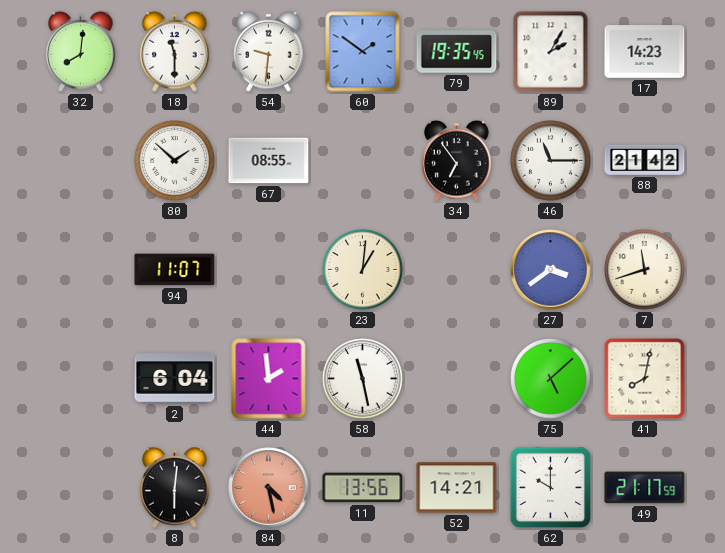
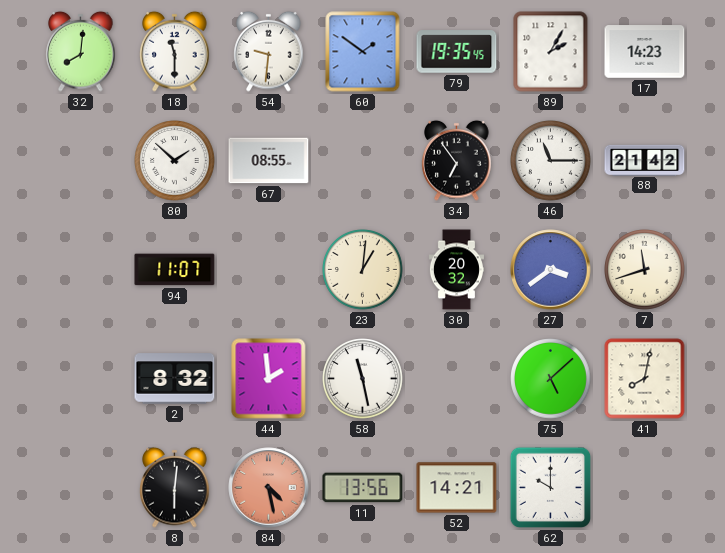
30: none -> 20:32 (456, 270)
2: 6:04 -> 8:32 (175, 379)
49: 21:17 -> none (645, 488)
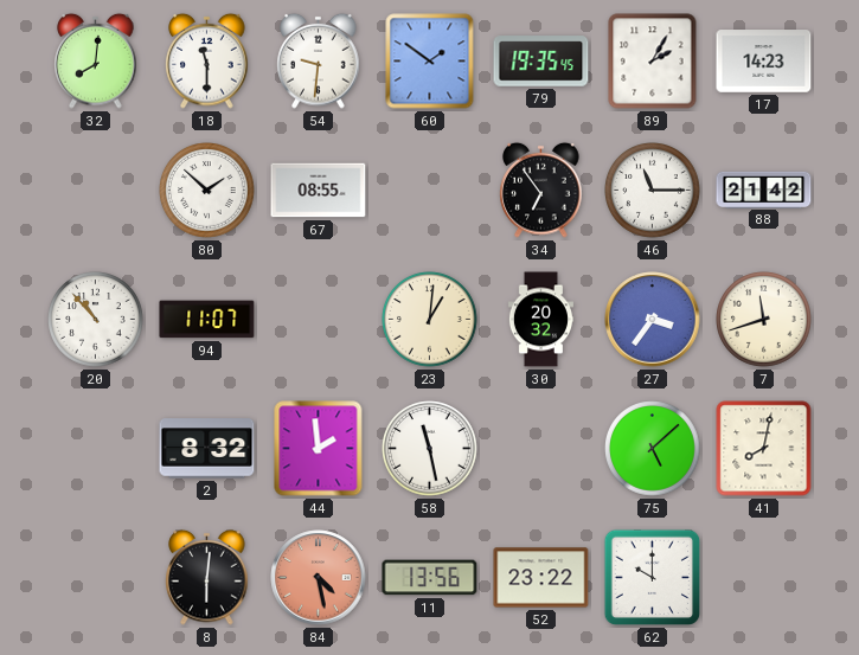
20: none -> 10:53 (96, 320)
27: 3:39 -> 3:36 (653, 320)
52: 14:21 -> 23:22 (541, 578)
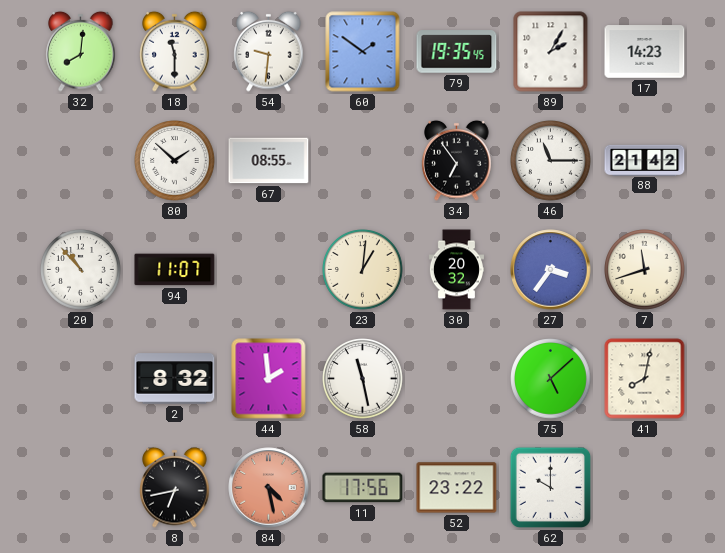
8: 6:01 -> 6:43 (175, 487)
11: 13:56 -> 17:56 (363, 488)
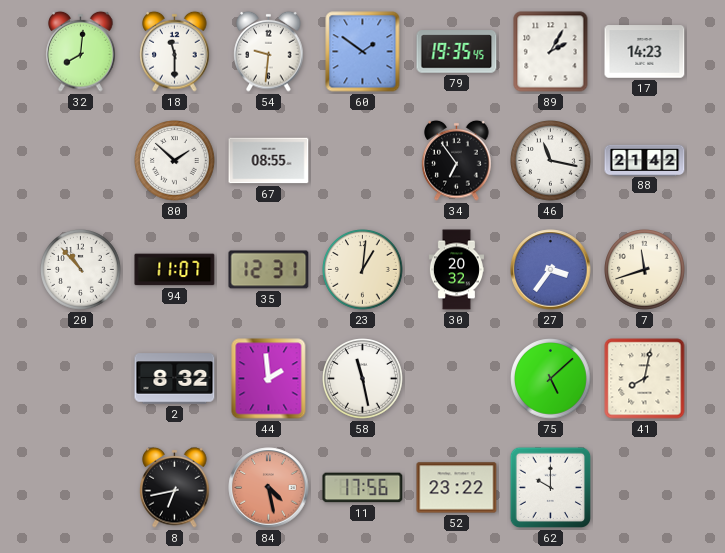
46: 11:15 -> 11:17 (551, 161)
35: none -> 12:31 (269, 270)
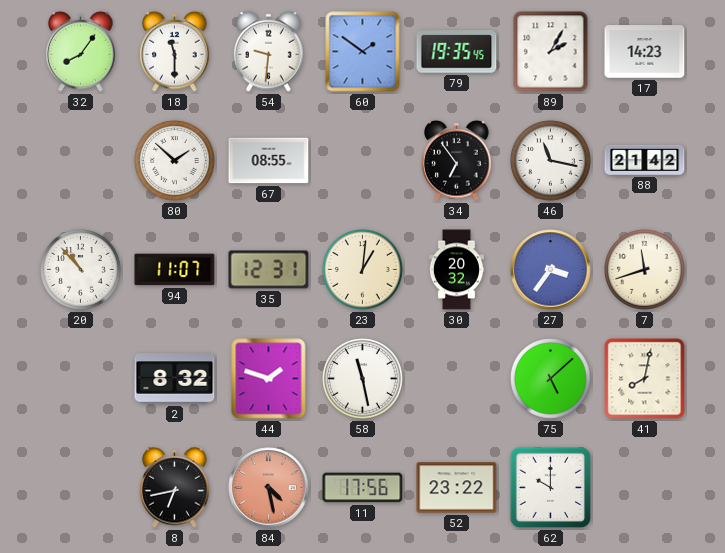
32: 8:01 -> 8:06 (81, 51)
44: 1:59 -> 1:48 (269, 379)
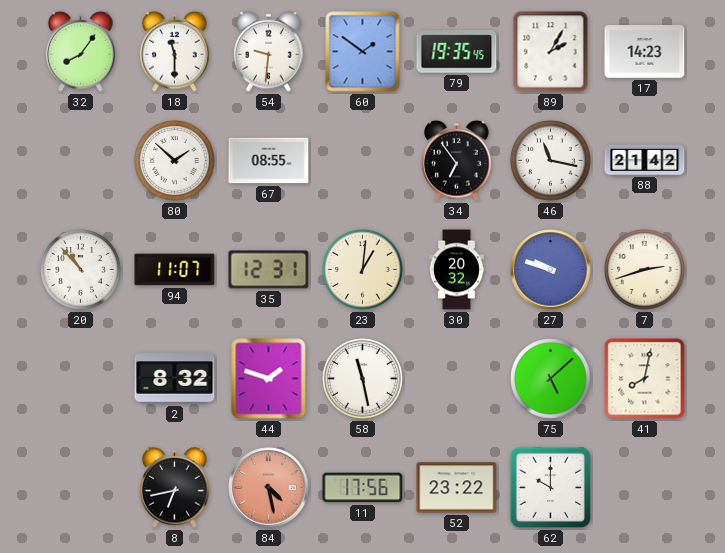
27: 3:36 -> 9:48 (551, 270)
7: 11:42 -> 2:42 (645, 270)
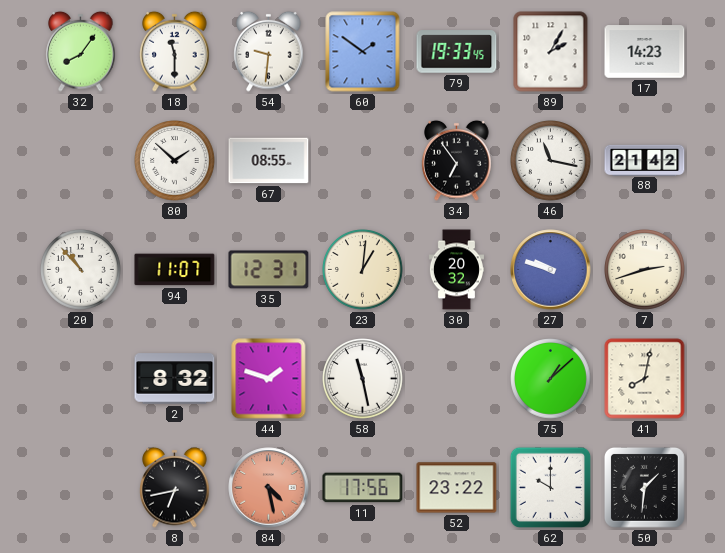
79: 19:35 -> 19:33 (457, 52)
75: 5:08 -> 1:08 (551, 379)
50: none -> 1:31 (644, 487)
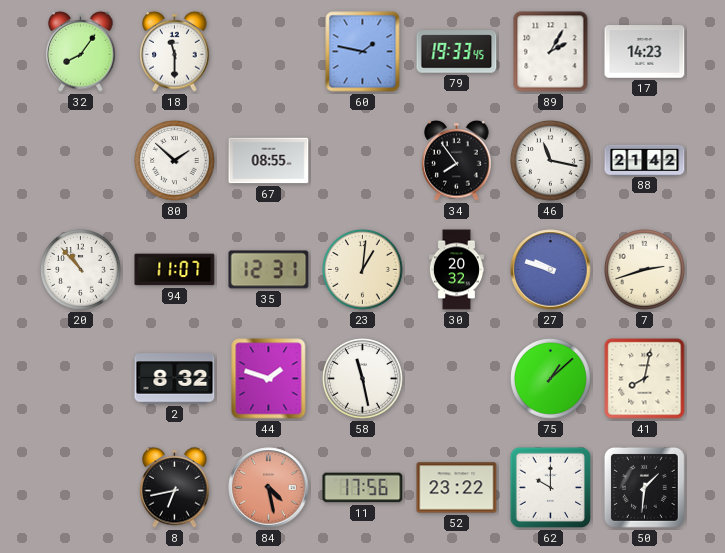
54: 9:31 -> none (269, 51)
60: 1:51 -> 1:47 (363, 52)
34: 6:54 -> 7:54 (457, 160)
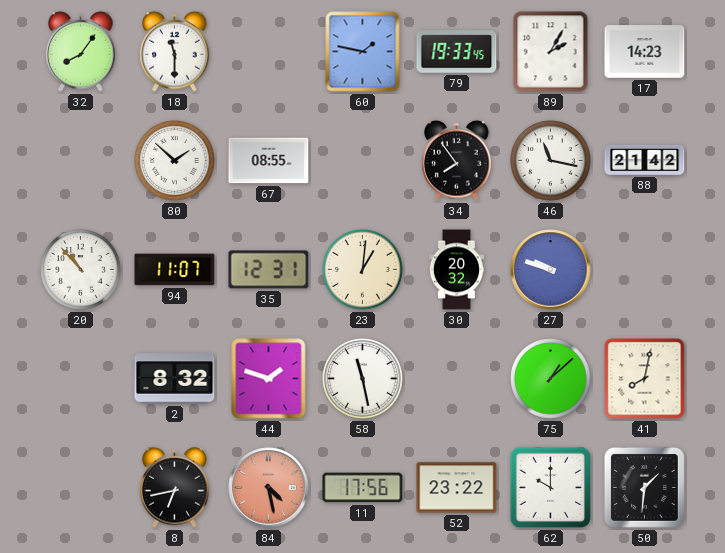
7: 2:42 -> none (645, 270)
